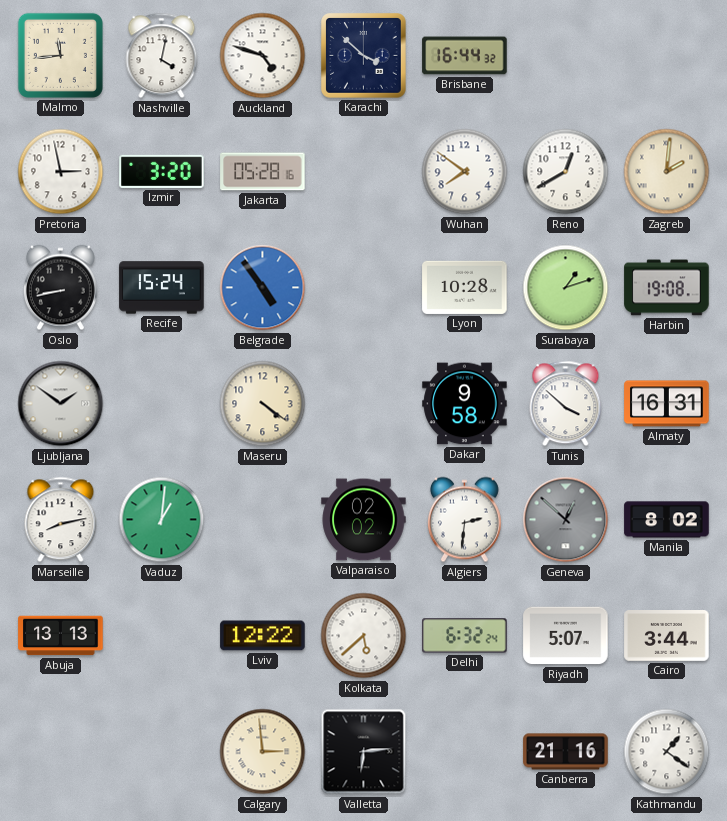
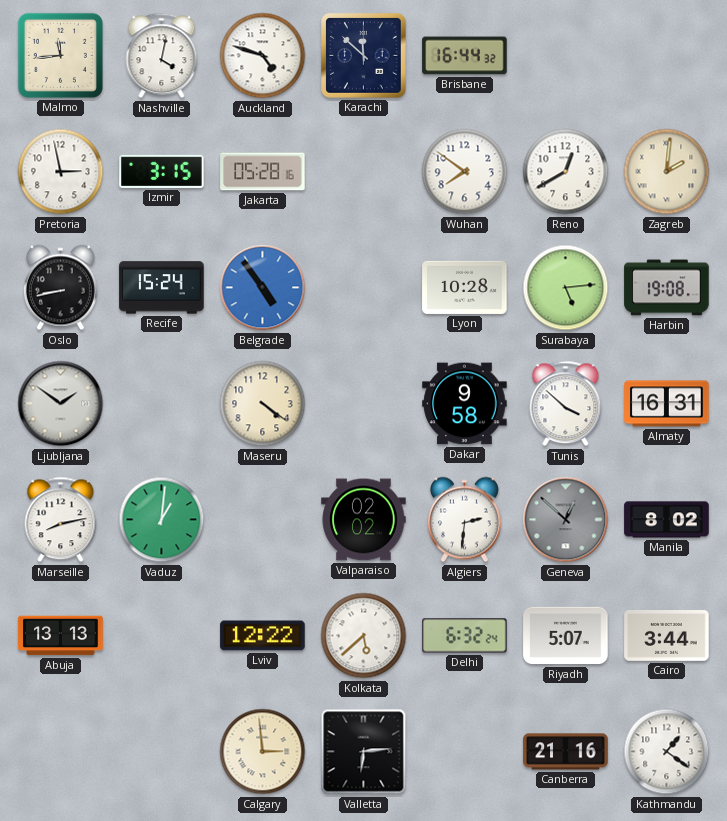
Karachi: 3:52 -> 11:52 (364, 56)
Izmir: 3:20 -> 3:15 (162, 171)
Surabaya: 1:12 -> 5:14 (566, 288)
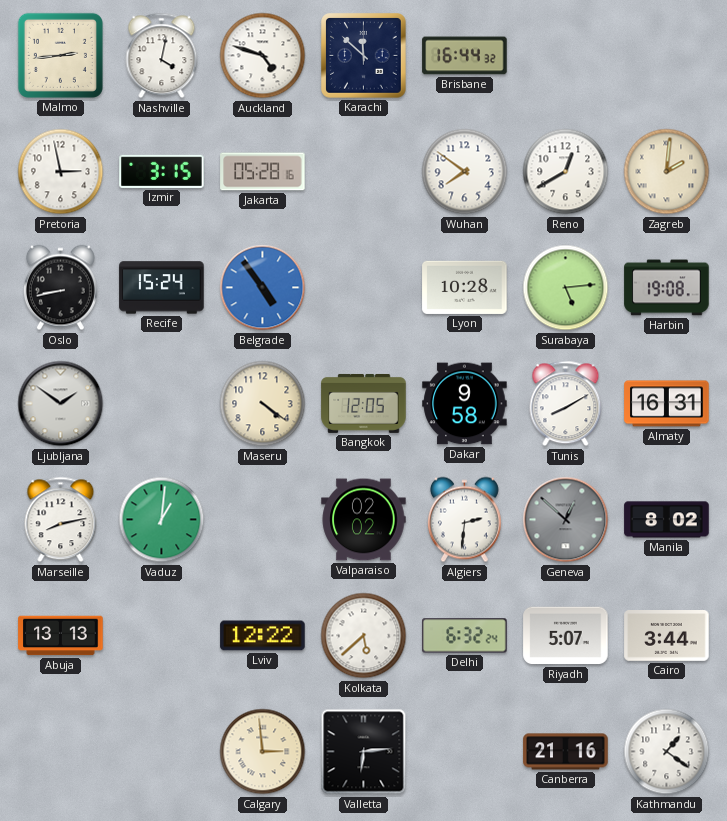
Malmo: 11:44 -> 2:44 (60, 55)
Bangkok: none -> 12:05 (364, 403)
Tunis: 3:52 -> 8:10 (566, 404)
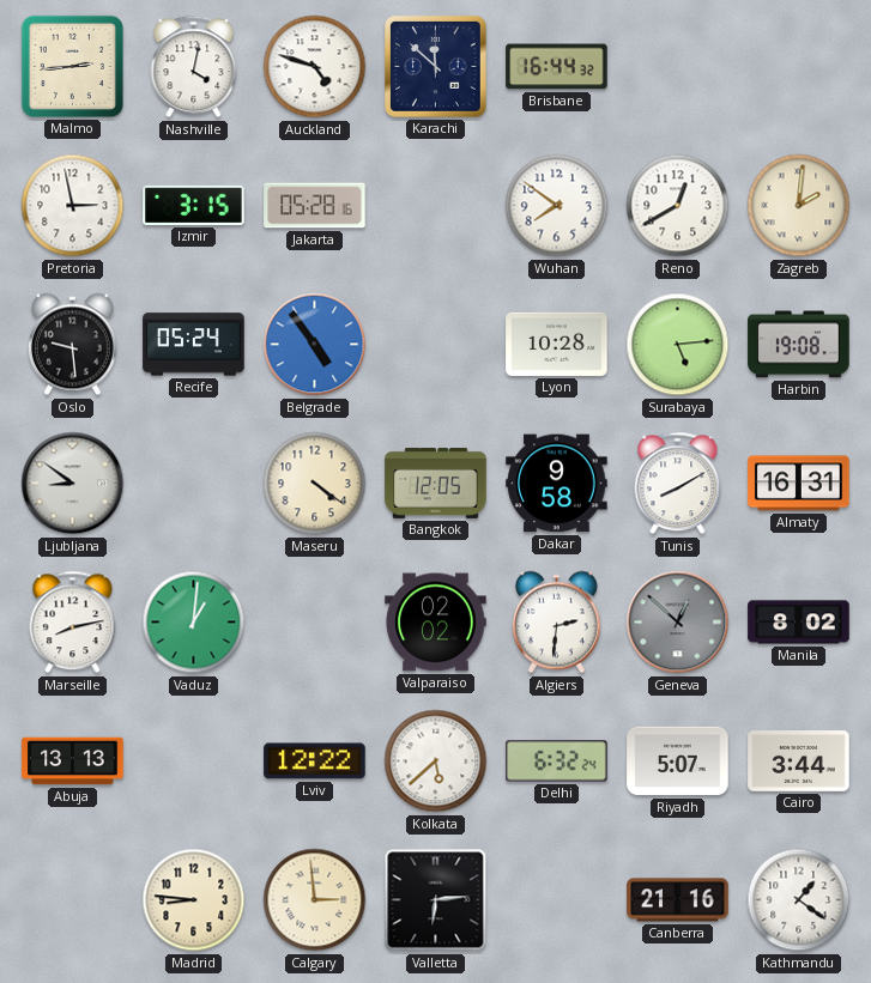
Oslo: 8:43 -> 9:29 (72, 345)
Recife: 15:24 -> 05:24 (194, 345)
Ljubljana: 1:51 -> 8:51 (73, 484)
Madrid: none -> 8:46 (194, 900)
